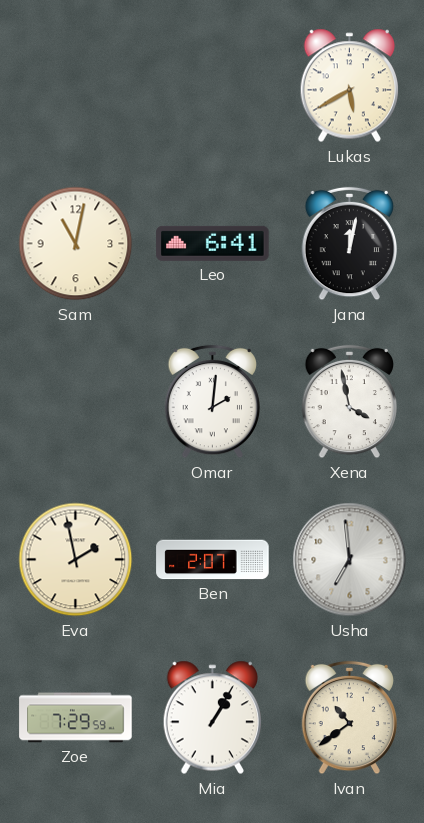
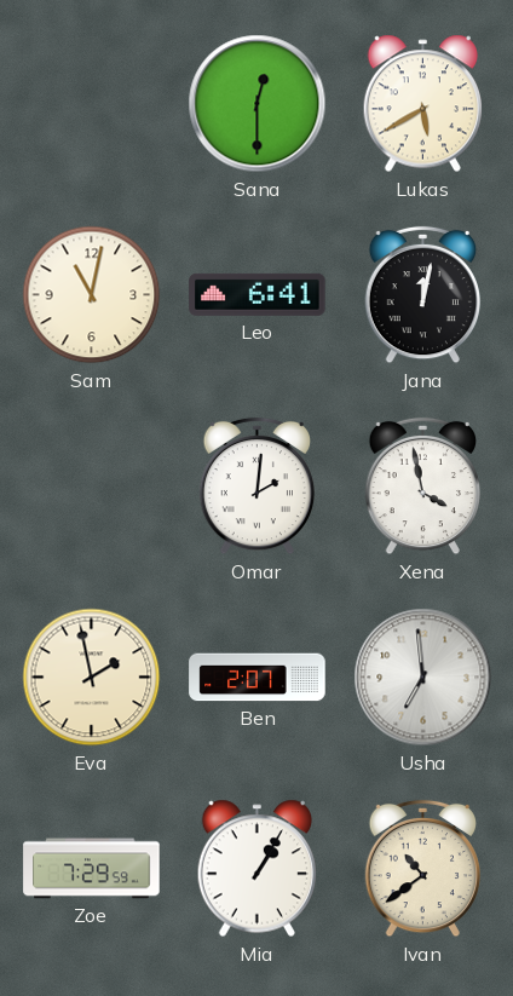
Sana: none -> 12:30 (258, 104)
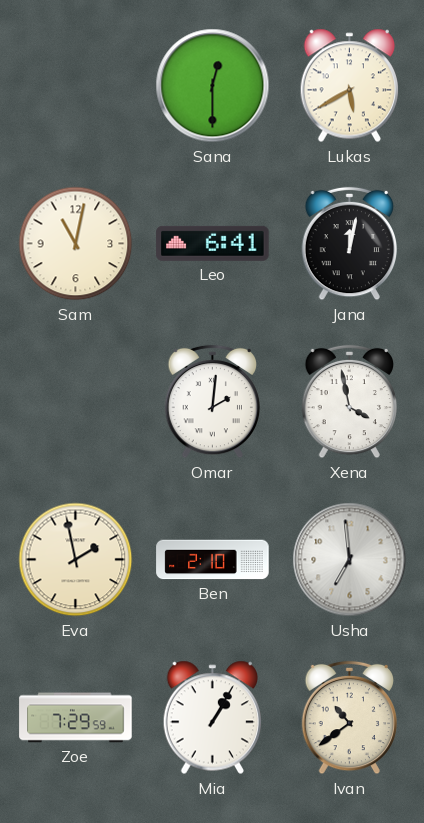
Ben: 2:07 -> 2:10 (213, 560)
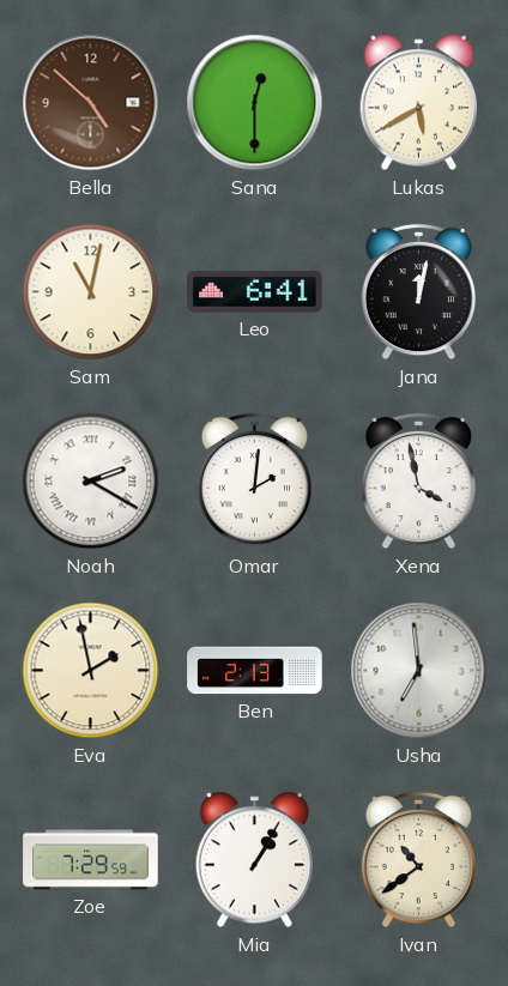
Bella: none -> 4:52 (91, 103)
Noah: none -> 2:20 (91, 482)
Ben: 2:10 -> 2:13 (255, 671)
